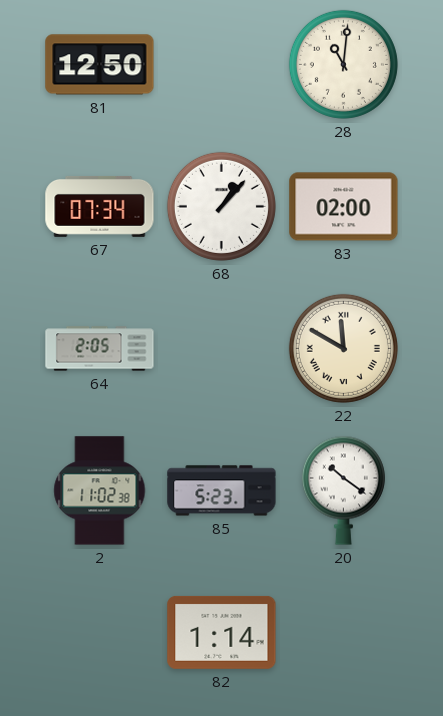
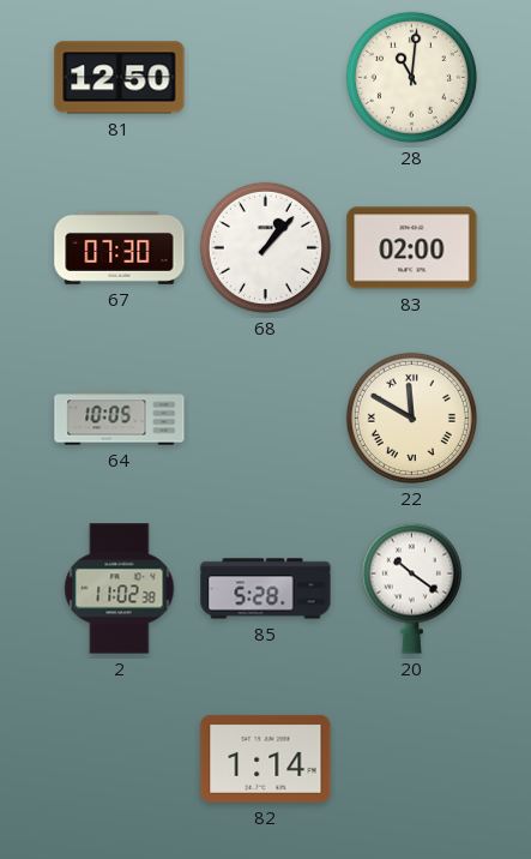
67: 07:34 -> 07:30 (120, 247)
64: 2:05 -> 10:05 (120, 419)
85: 5:23 -> 5:28 (266, 589)
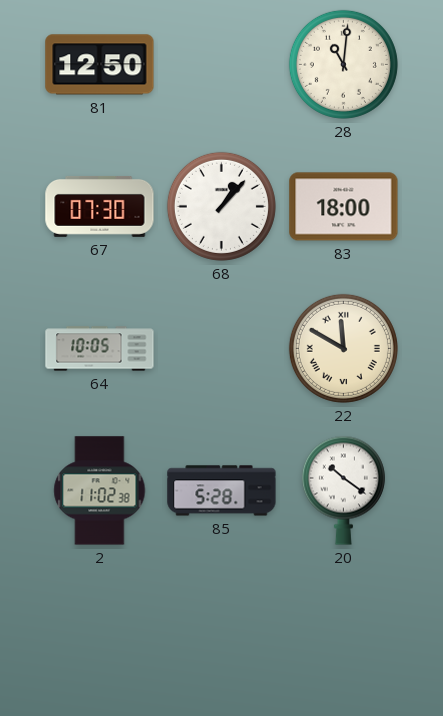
83: 02:00 -> 18:00 (344, 207)
82: 1:14 -> none (266, 758)
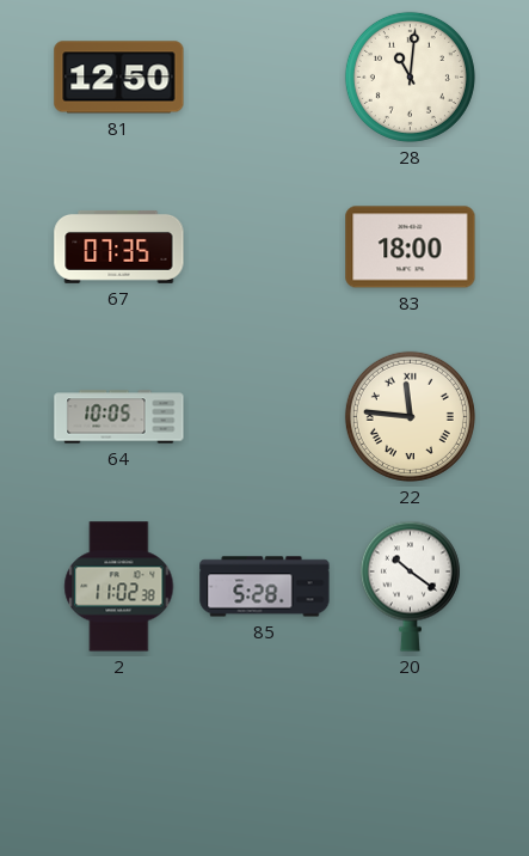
67: 07:30 -> 07:35 (119, 246)
68: 1:07 -> none (221, 206)
22: 11:50 -> 11:46 (410, 416)
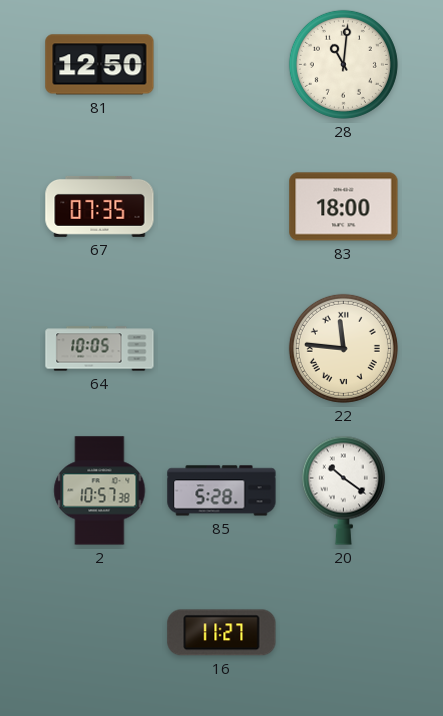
2: 11:02 -> 10:57 (100, 491)
16: none -> 11:27 (222, 633)
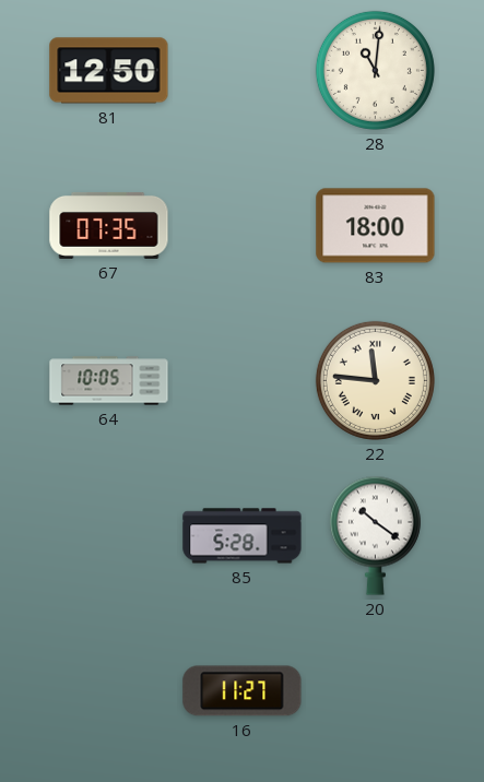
2: 10:57 -> none (100, 491)
